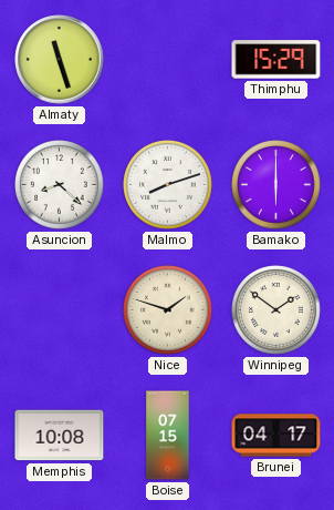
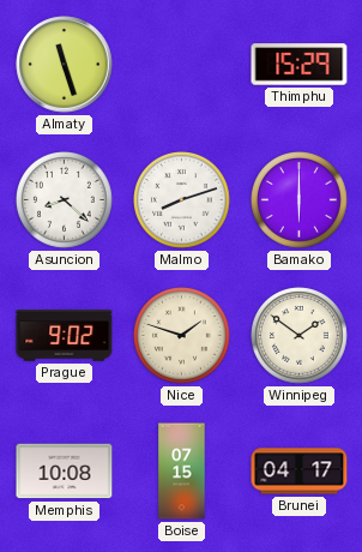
Prague: none -> 9:02 (65, 336)
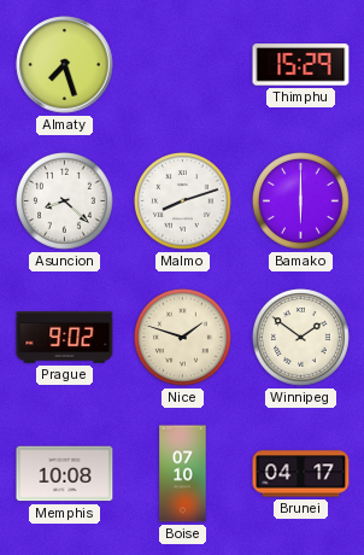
Almaty: 11:27 -> 7:27 (65, 65)
Boise: 07:15 -> 07:10 (183, 474)
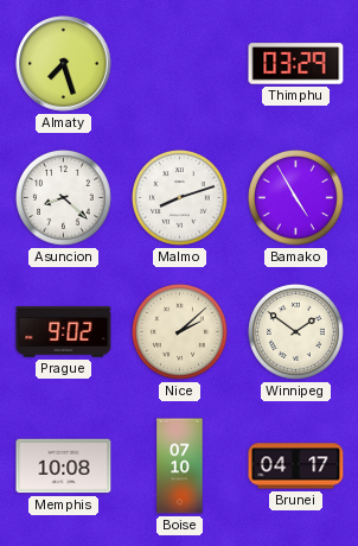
Thimphu: 15:29 -> 03:29 (296, 64)
Bamako: 6:00 -> 4:55 (296, 198)
Nice: 1:48 -> 2:08 (180, 332)
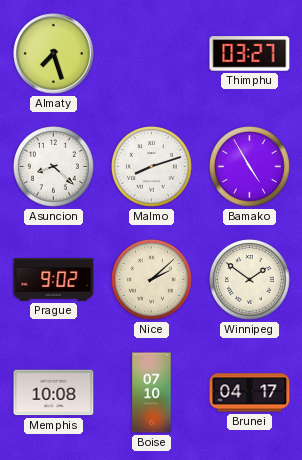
Thimphu: 03:29 -> 03:27 (250, 54)
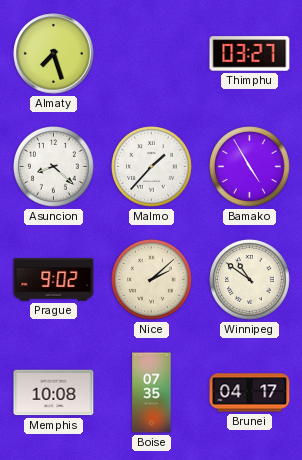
Malmo: 8:12 -> 1:37 (152, 167)
Winnipeg: 1:51 -> 10:51 (250, 280)
Boise: 07:10 -> 07:35 (152, 393)
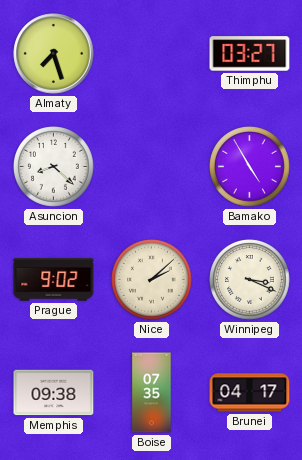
Malmo: 1:37 -> none (152, 167)
Winnipeg: 10:51 -> 3:19 (250, 280)
Memphis: 10:08 -> 09:38 (54, 393)
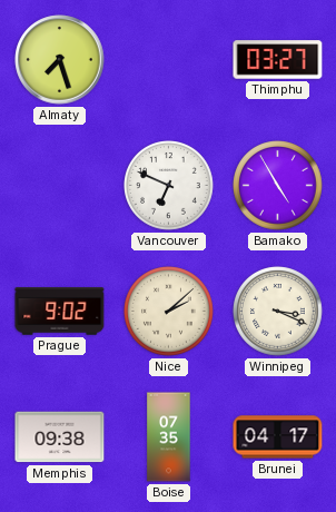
Asuncion: 8:22 -> none (54, 167)
Vancouver: none -> 6:49 (169, 186)
